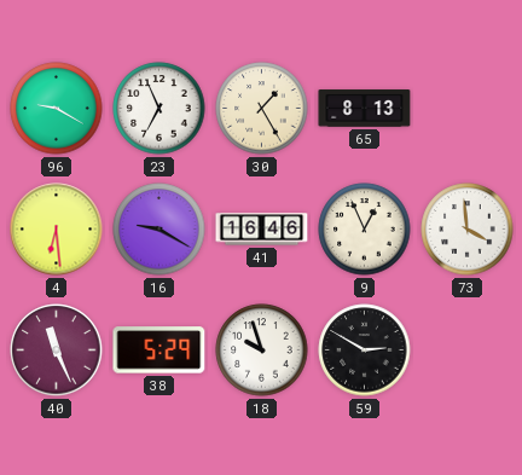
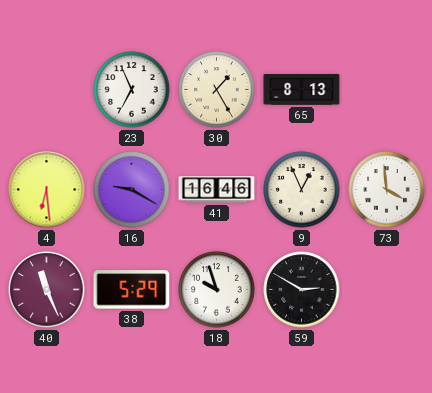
96: 9:20 -> none (57, 109)
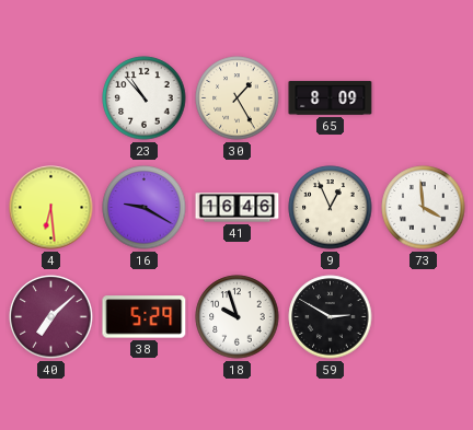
23: 6:56 -> 10:53 (145, 98)
65: 8:13 -> 8:09 (331, 98)
40: 11:26 -> 7:08 (51, 317)
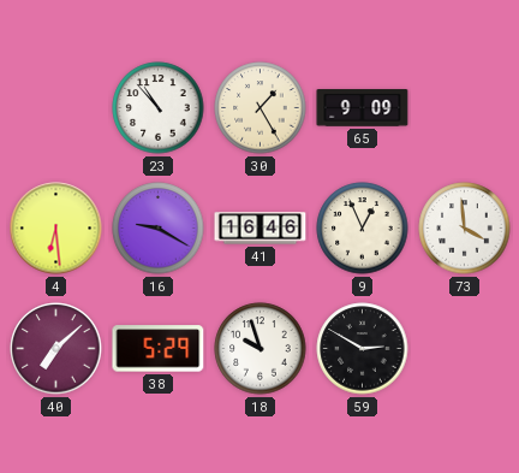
65: 8:09 -> 9:09 (363, 108)
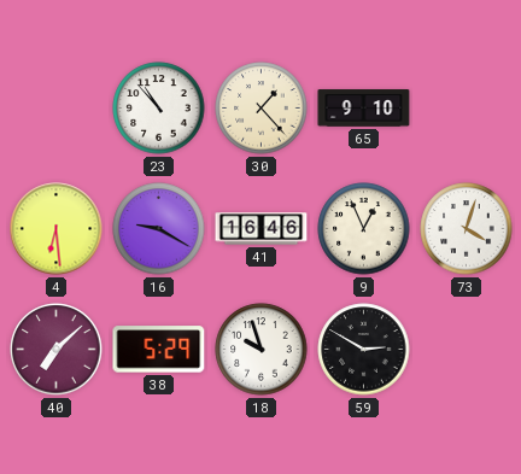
30: 1:25 -> 1:23 (262, 109)
65: 9:09 -> 9:10 (364, 109)
73: 3:59 -> 4:03 (467, 229)
